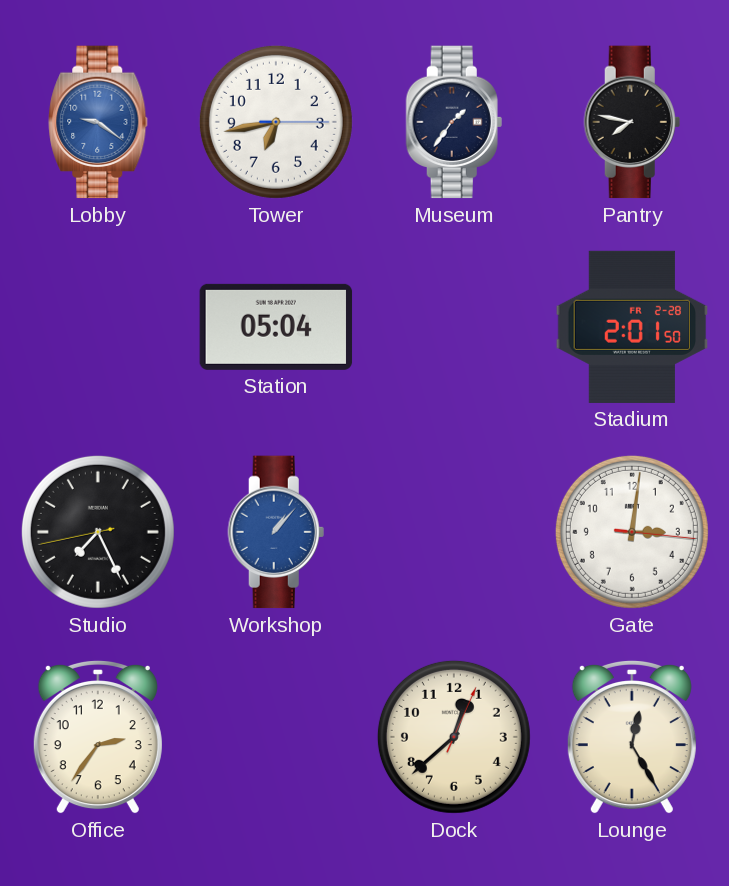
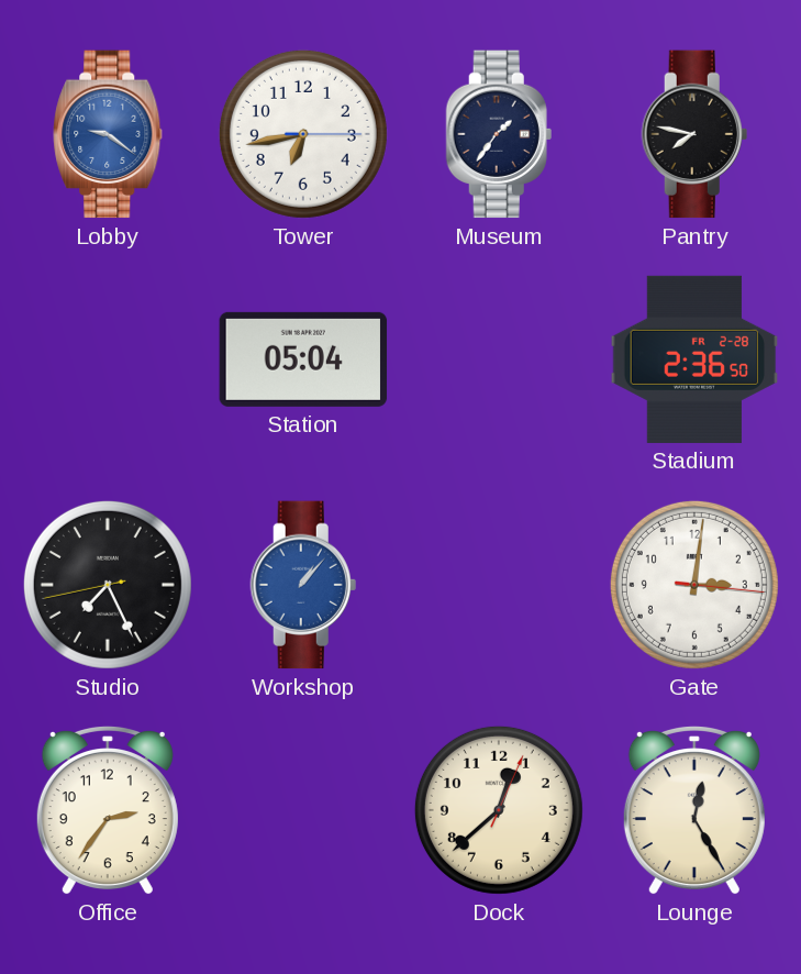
Stadium: 2:01 -> 2:36 (694, 359)
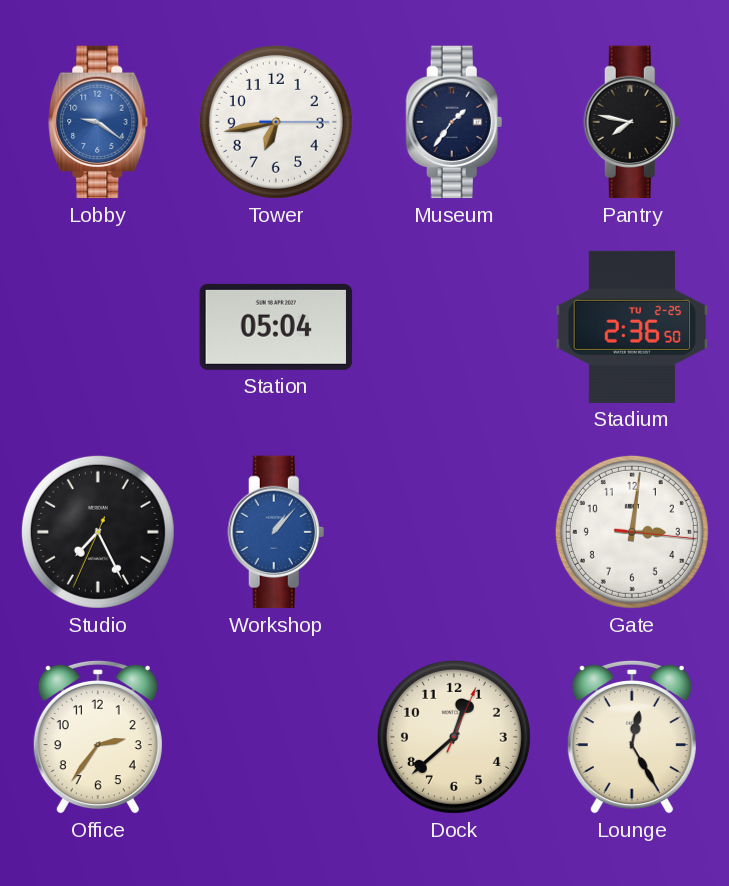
Stadium date: FR 2-28 -> TU 2-25 (632, 327)
Studio: 7:25:43 -> 7:25:34 (98, 532)
